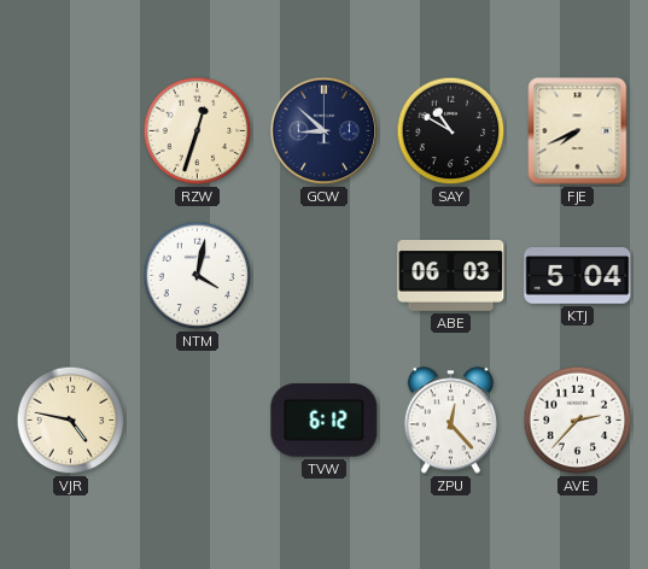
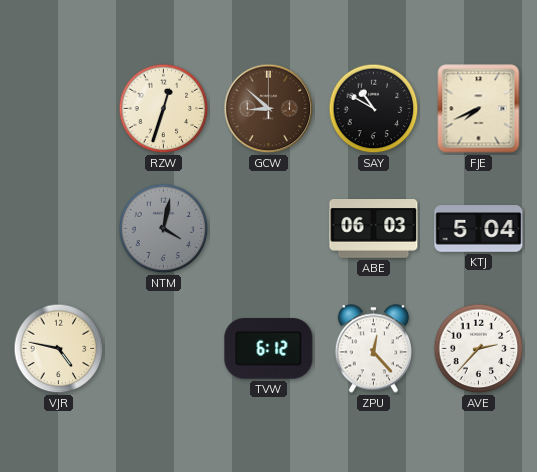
GCW dial: navy -> brown (269, 109)
NTM dial: white -> grey (164, 229)
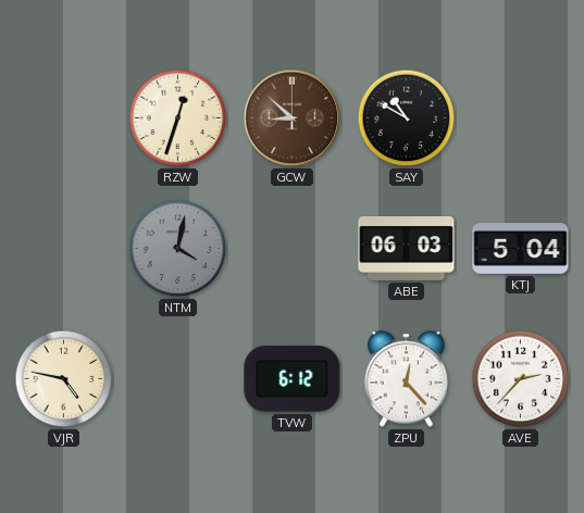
FJE: 7:41 -> none (479, 109)
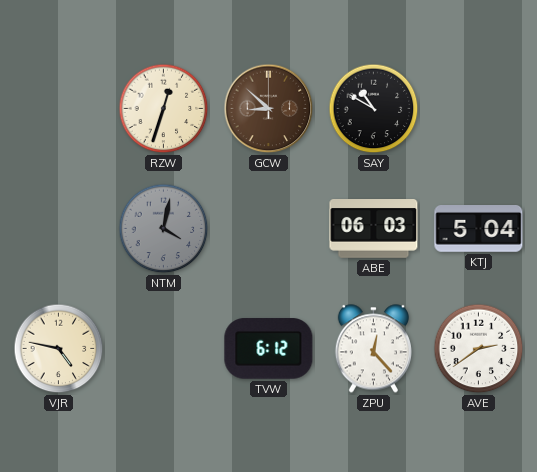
AVE: 2:37 -> 2:39 (479, 349)
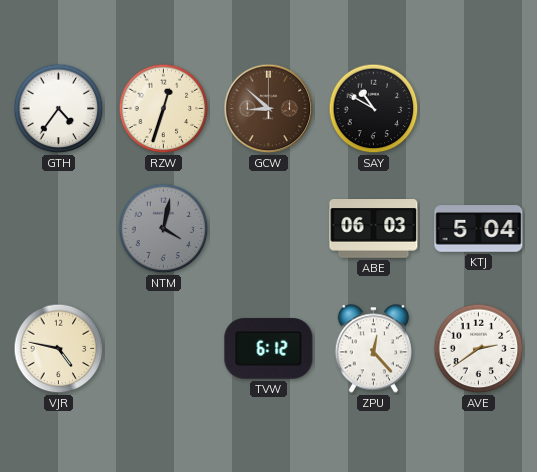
GTH: none -> 4:36 (59, 109)
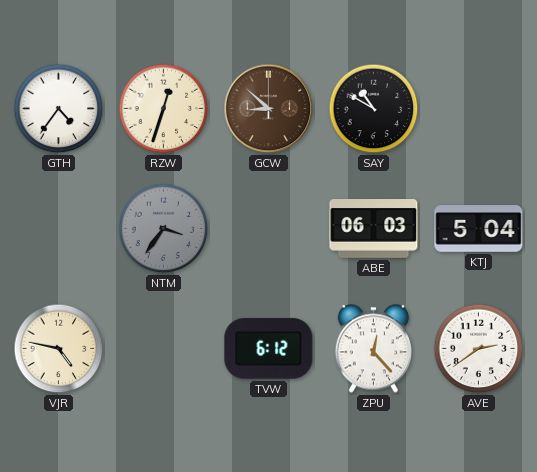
NTM: 4:02 -> 3:36 (164, 229)
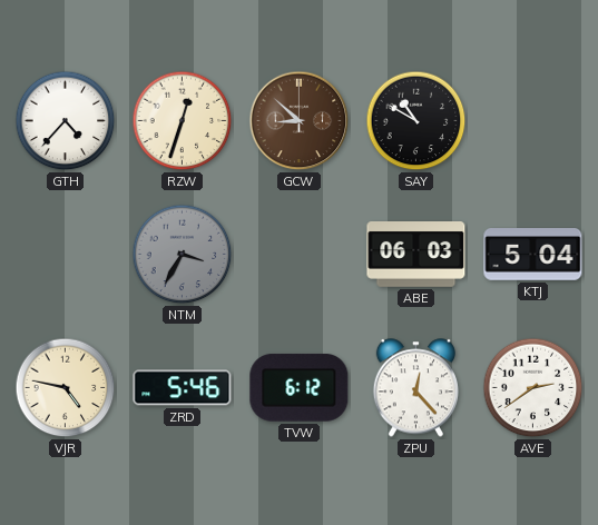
GTH: 4:36 -> 4:37 (66, 121)
NTM: 3:36 -> 3:35 (183, 255)
ZRD: none -> 5:46 (183, 388)
